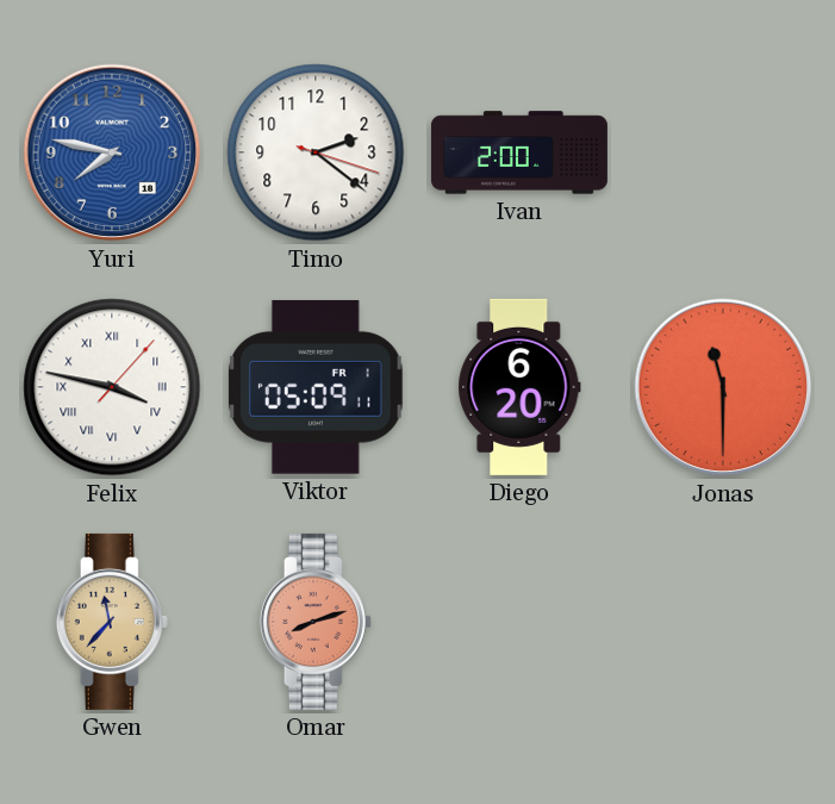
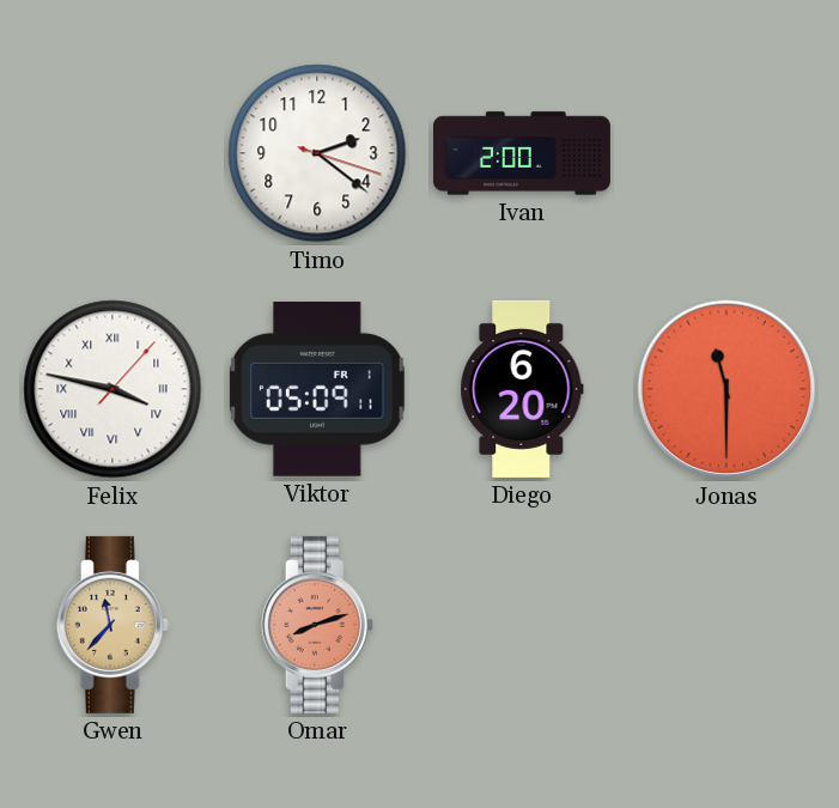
Yuri: 7:47 -> none (112, 152)
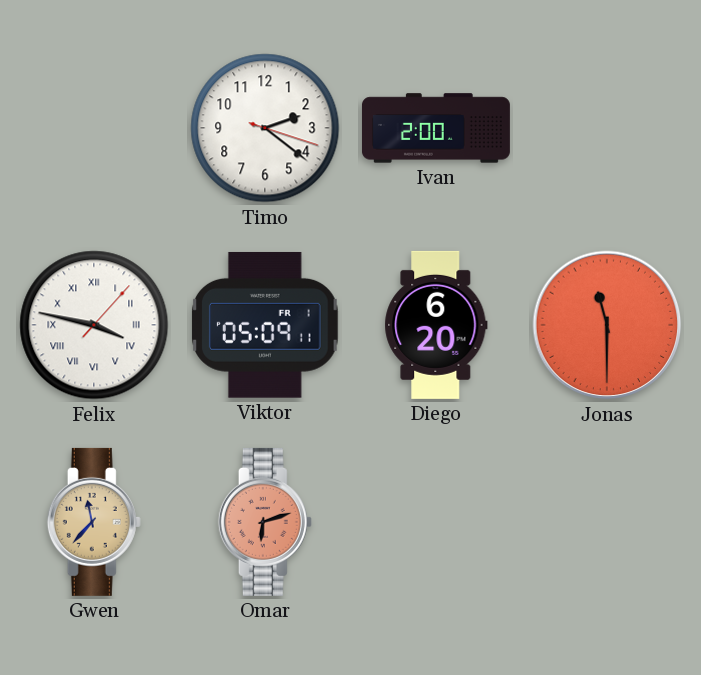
Omar: 8:12 -> 6:12 (265, 522)
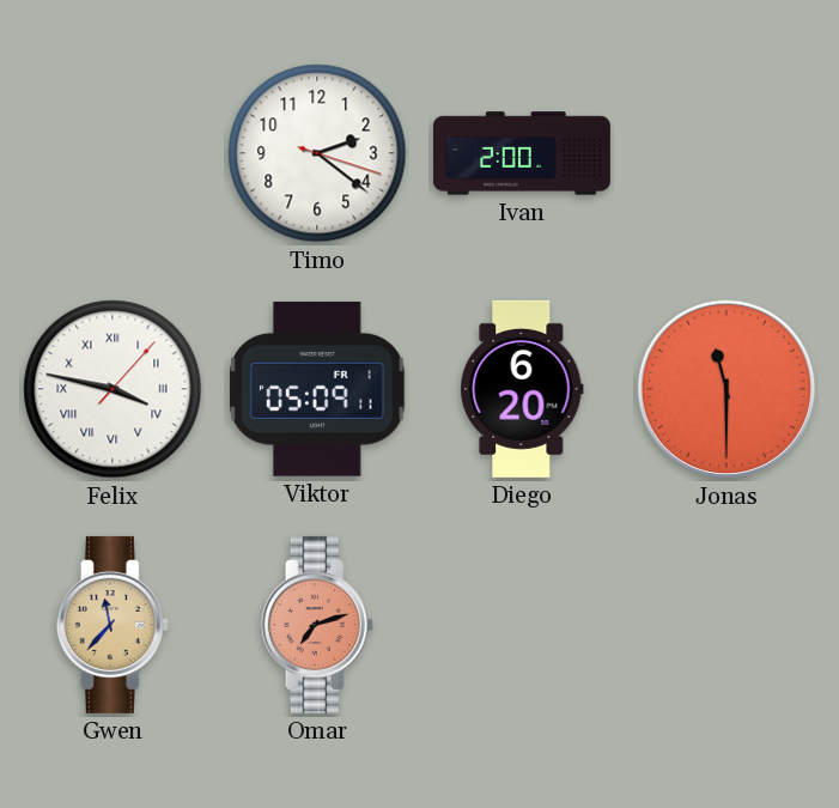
Omar: 6:12 -> 7:12 (317, 625)
